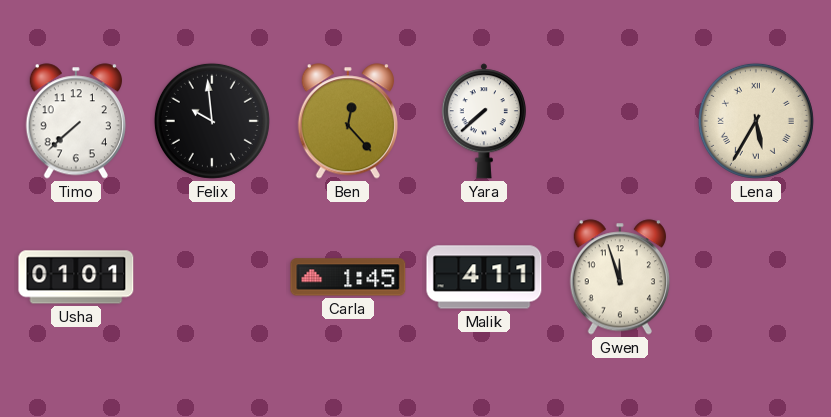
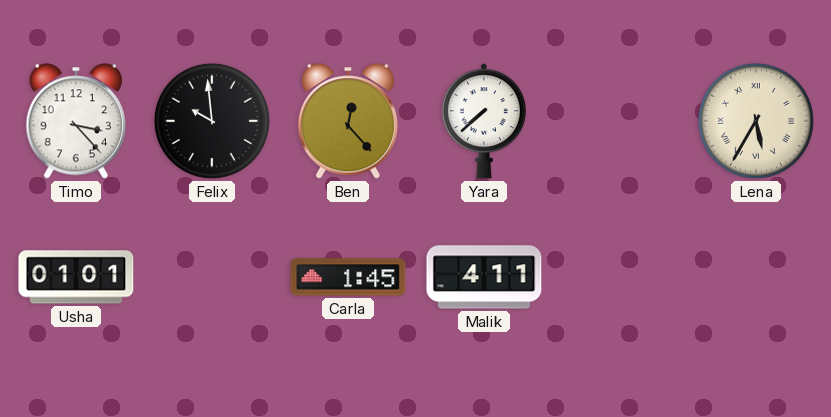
Timo: 7:38 -> 3:23 (76, 121)
Gwen: 11:57 -> none (620, 277)
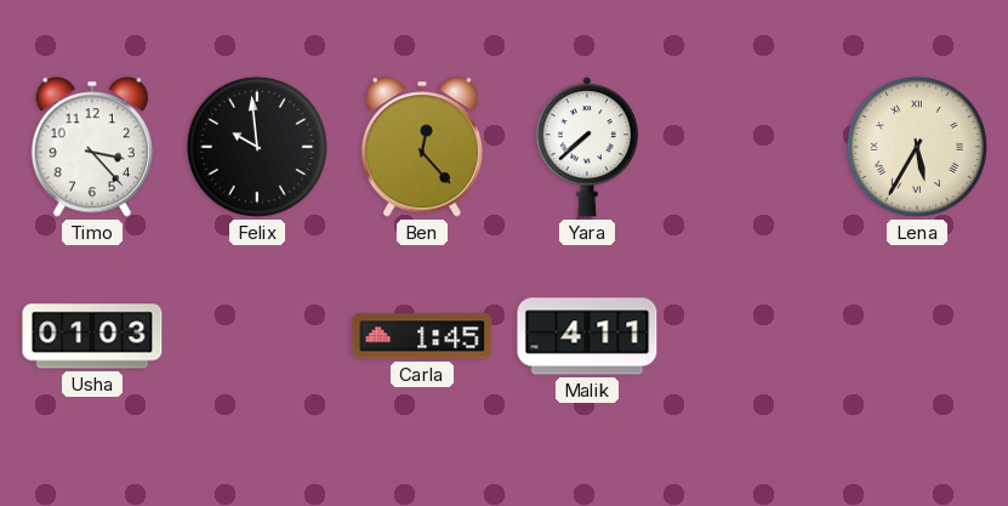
Usha: 01:01 -> 01:03 (92, 336)
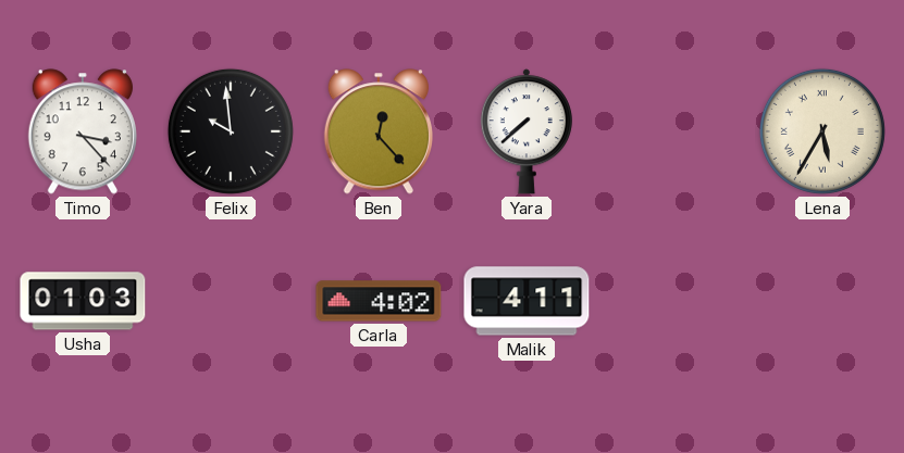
Carla: 1:45 -> 4:02 (379, 301)
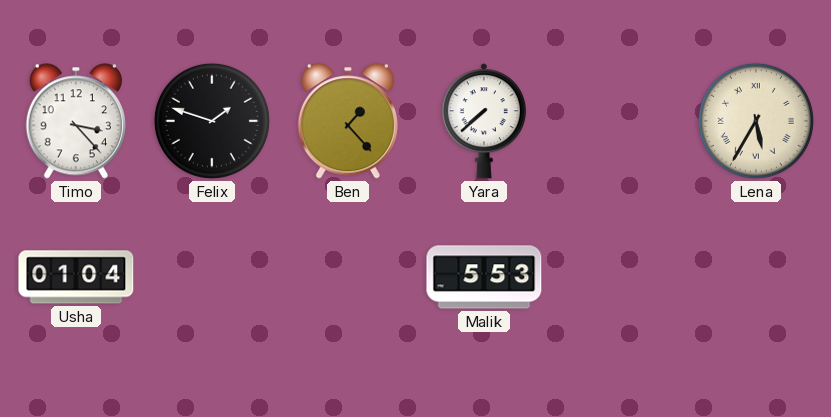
Felix: 9:59 -> 1:48 (212, 121)
Ben: 12:23 -> 1:23 (348, 121)
Usha: 01:03 -> 01:04 (76, 277)
Carla: 4:02 -> none (379, 301)
Malik: 4:11 -> 5:53 (484, 277)
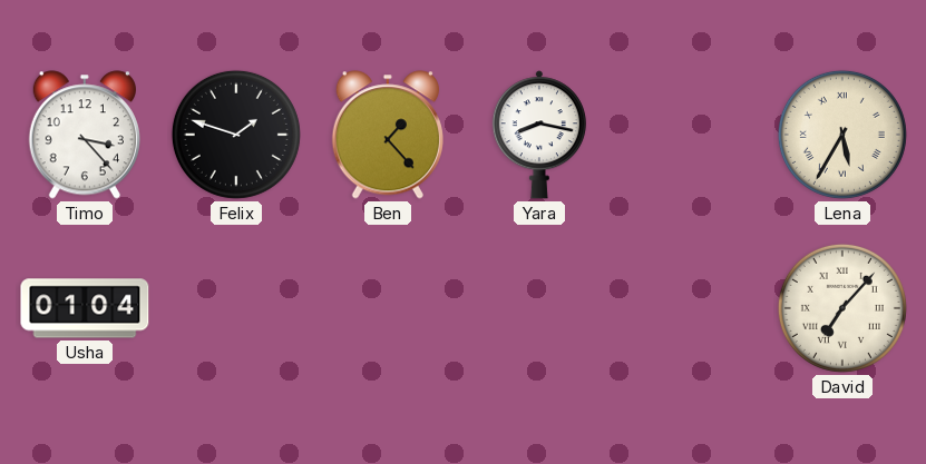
Yara: 7:38 -> 8:17 (539, 135)
Malik: 5:53 -> none (484, 277)
David: none -> 7:07 (842, 308)
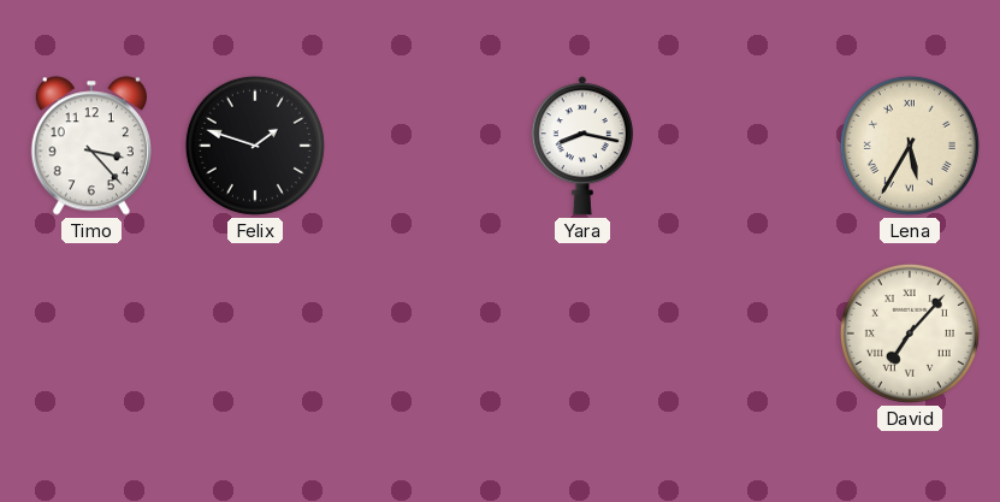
Ben: 1:23 -> none (388, 135)
Usha: 01:04 -> none (85, 308)
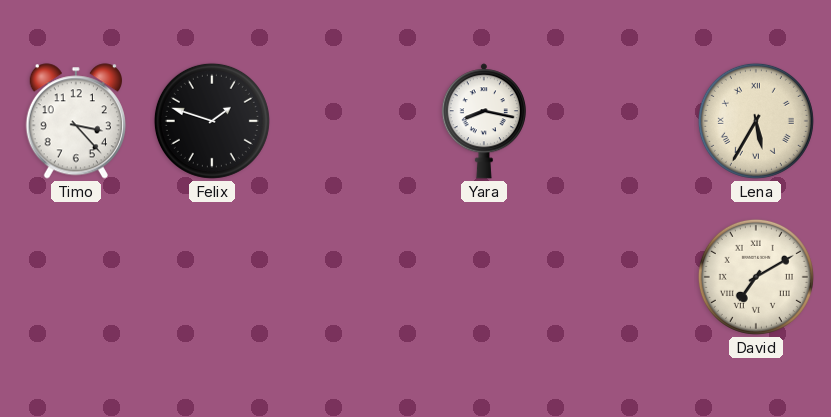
David: 7:07 -> 7:10 (756, 277)
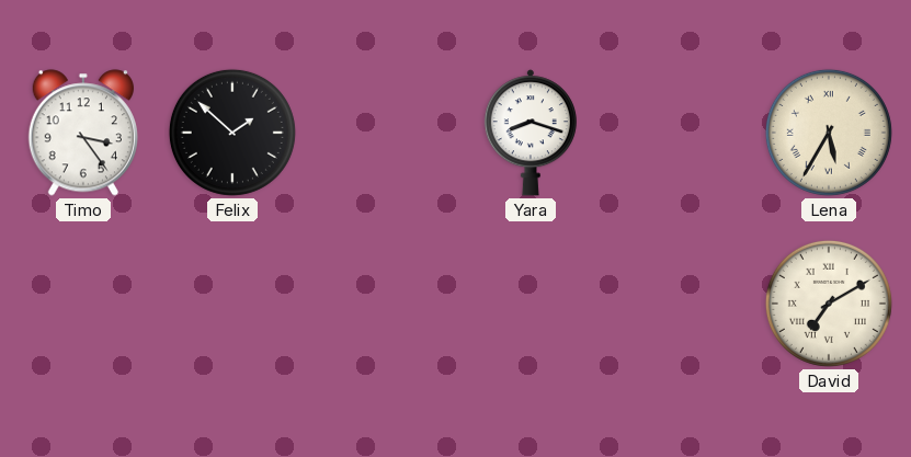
Timo: 3:23 -> 3:24 (83, 133)
Felix: 1:48 -> 1:52 (232, 133)
Yara: 8:17 -> 8:18 (531, 133)
